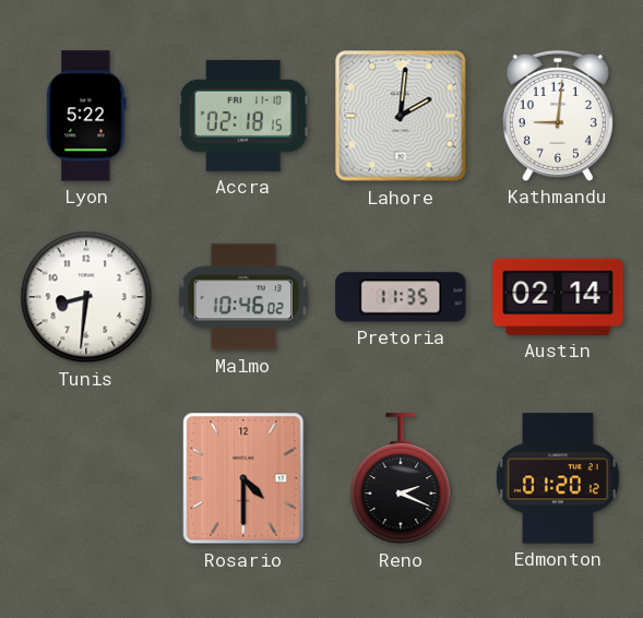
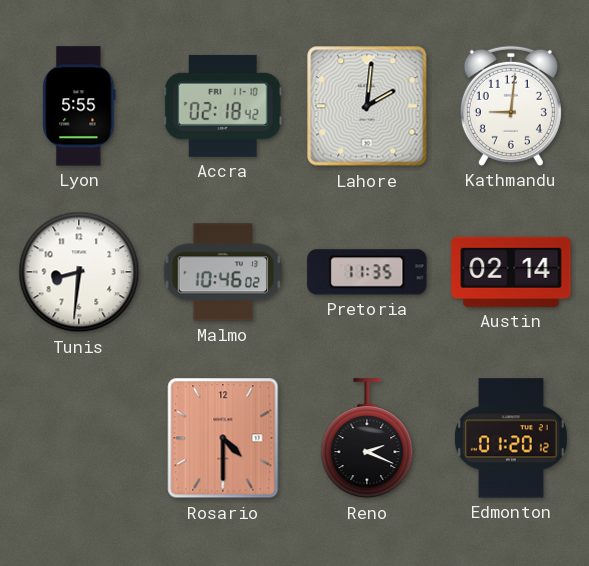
Lyon: 5:22 -> 5:55 (79, 106)
Accra: 02:18:15 -> 02:18:42 (223, 106)
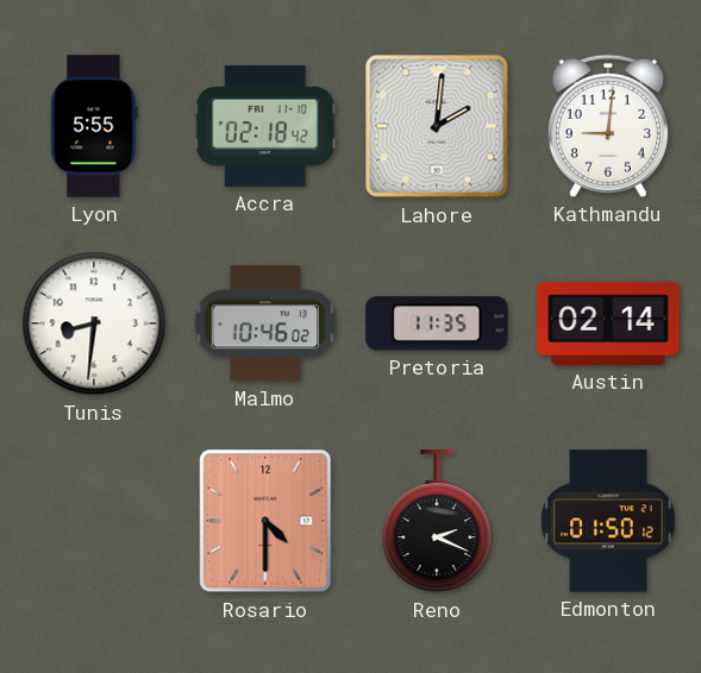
Edmonton: 01:20 -> 01:50 (608, 521)
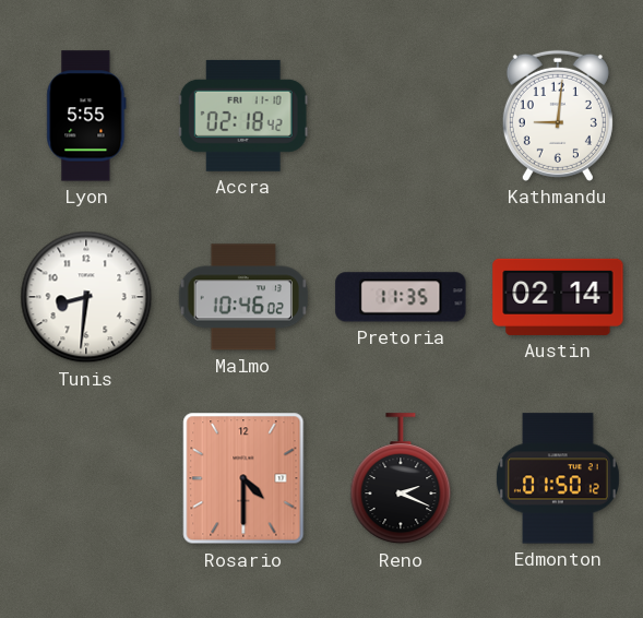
Lahore: 2:01 -> none (437, 126)
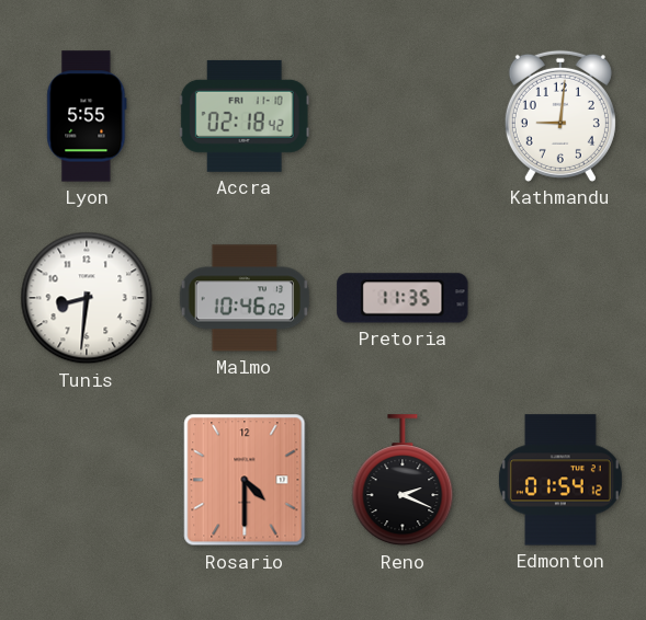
Austin: 02:14 -> none (558, 297)
Edmonton: 01:50 -> 01:54 (560, 480)
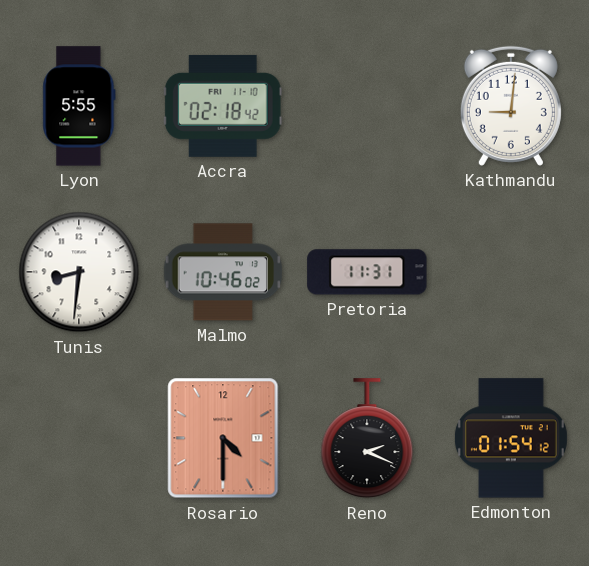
Pretoria: 11:35 -> 11:31 (367, 272)
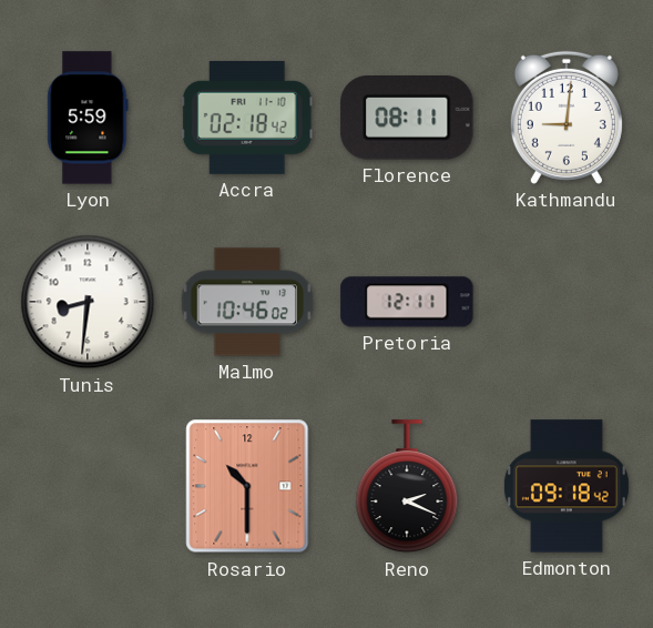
Lyon: 5:55 -> 5:59 (88, 118)
Florence: none -> 08:11 (407, 119)
Pretoria: 11:31 -> 12:11 (407, 302)
Rosario: 4:30 -> 10:30 (247, 486)
Edmonton: 01:54 -> 09:18 (567, 486)
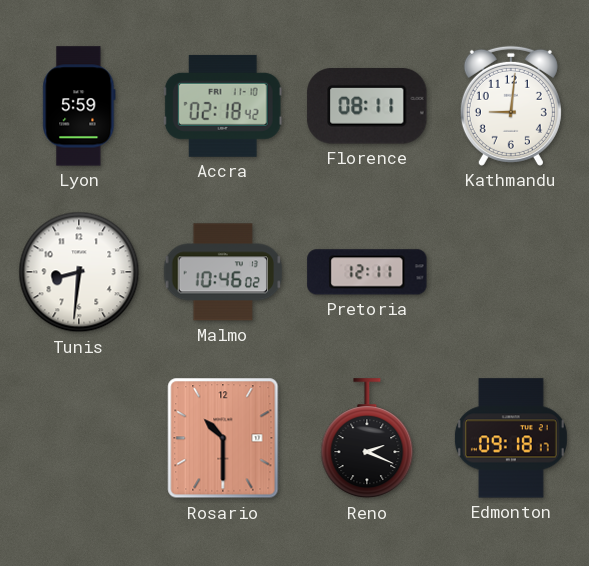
Edmonton: 09:18:42 -> 09:18:17 (511, 438)
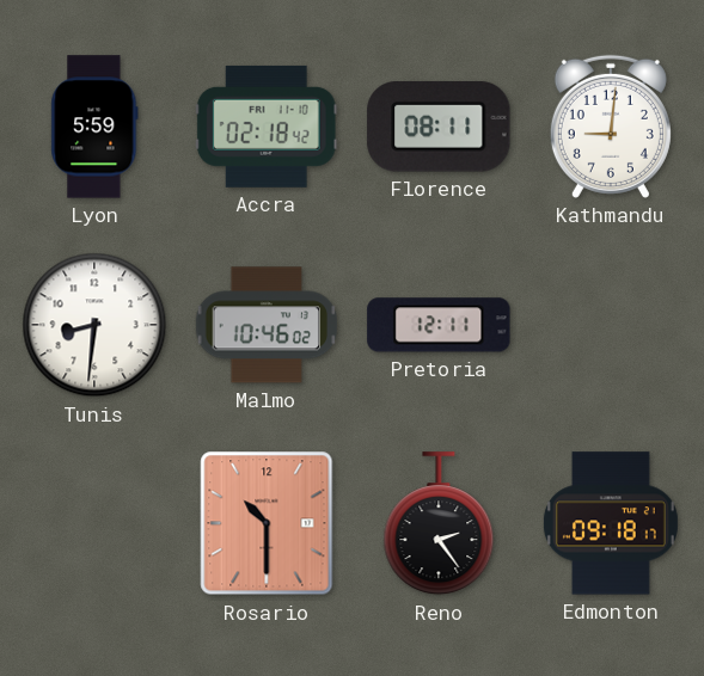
Reno: 2:19 -> 2:24 (439, 524)
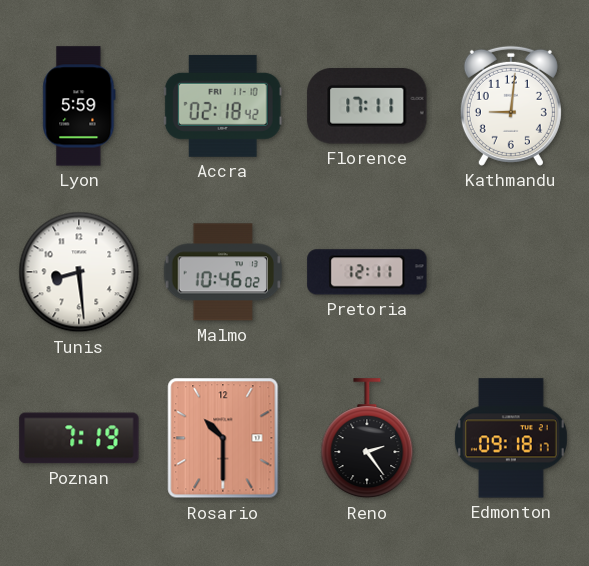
Florence: 08:11 -> 17:11 (367, 107)
Tunis: 8:31 -> 8:29 (79, 272)
Poznan: none -> 7:19 (79, 438)
